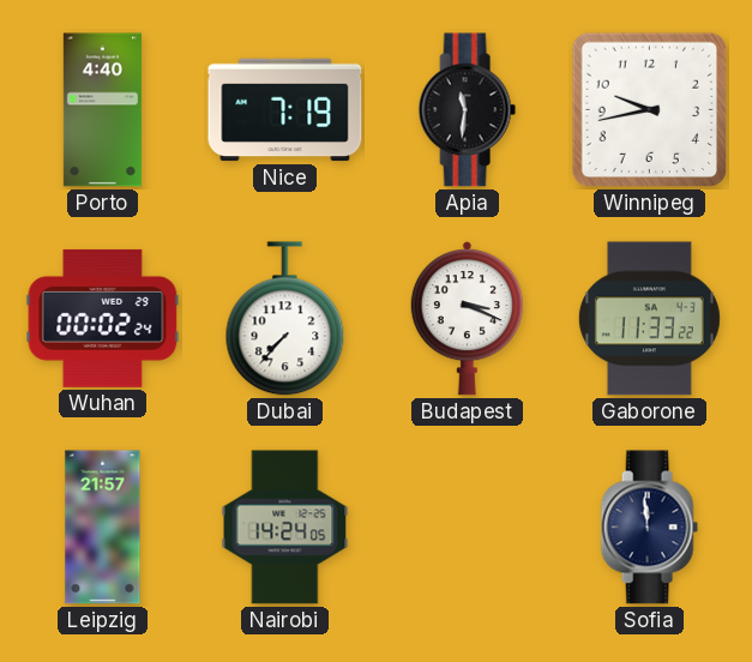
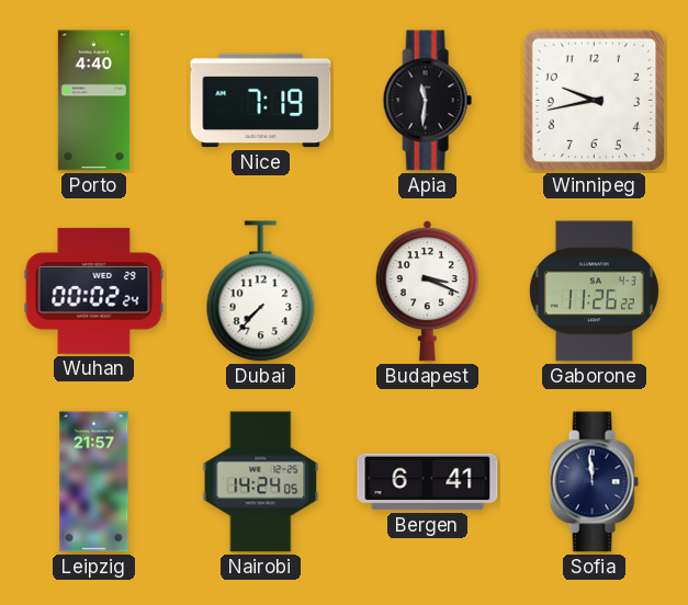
Gaborone: 11:33 -> 11:26 (594, 292)
Bergen: none -> 6:41 (428, 482)
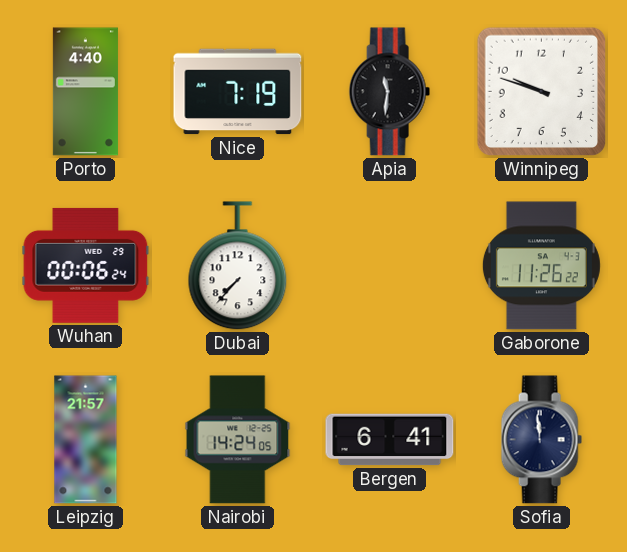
Winnipeg: 9:43 -> 9:48 (542, 92)
Wuhan: 00:02 -> 00:06 (86, 265)
Budapest: 3:19 -> none (427, 290)
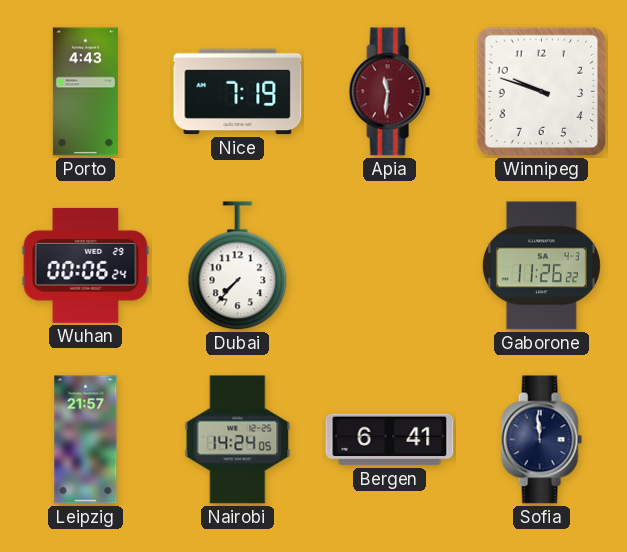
Porto: 4:40 -> 4:43 (85, 92)
Apia dial: black -> burgundy (389, 92)
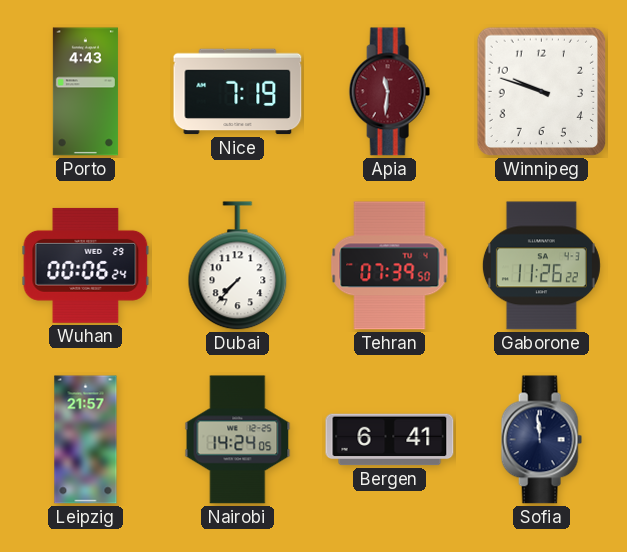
Tehran: none -> 07:39 (390, 266)
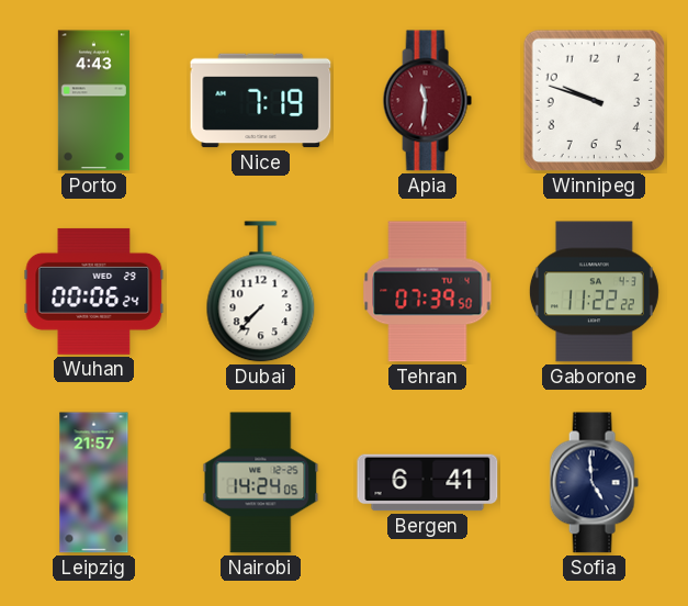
Gaborone: 11:26 -> 11:22 (594, 292)
Sofia: 11:59 -> 4:59 (594, 483)
